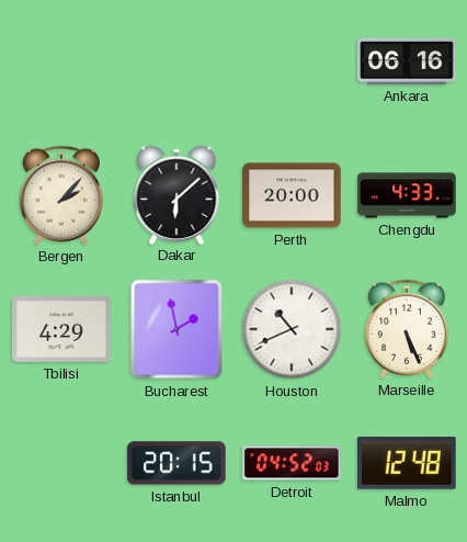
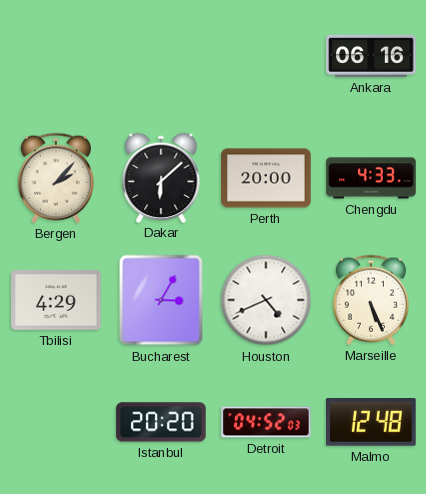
Bucharest: 1:58 -> 3:05 (161, 300)
Houston: 10:41 -> 4:41 (266, 300)
Istanbul: 20:15 -> 20:20 (161, 422)
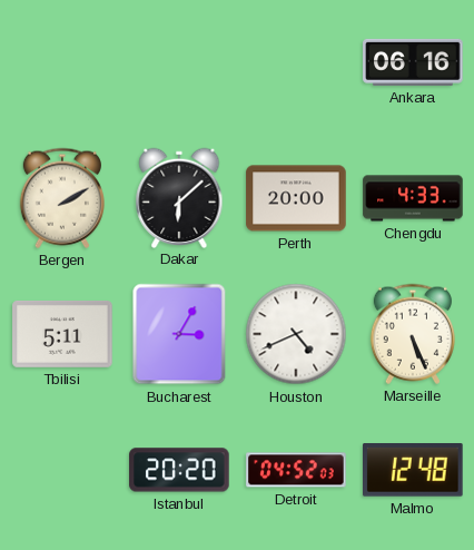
Bergen: 2:07 -> 2:10 (62, 198)
Tbilisi: 4:29 -> 5:11 (62, 334)
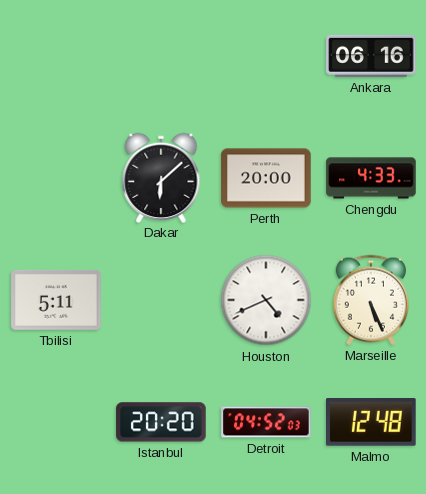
Bergen: 2:10 -> none (62, 198)
Bucharest: 3:05 -> none (179, 334)
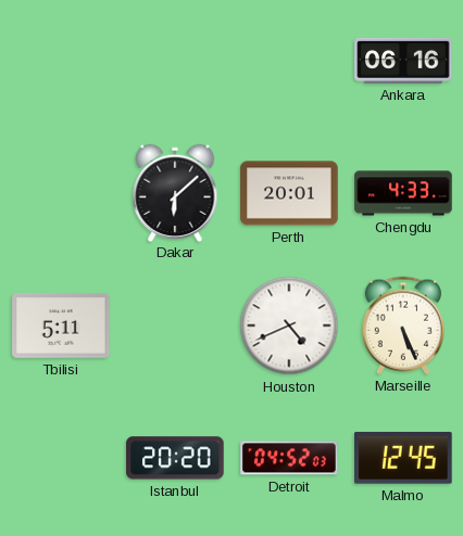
Perth: 20:00 -> 20:01 (289, 193)
Malmo: 12:48 -> 12:45 (404, 459)
